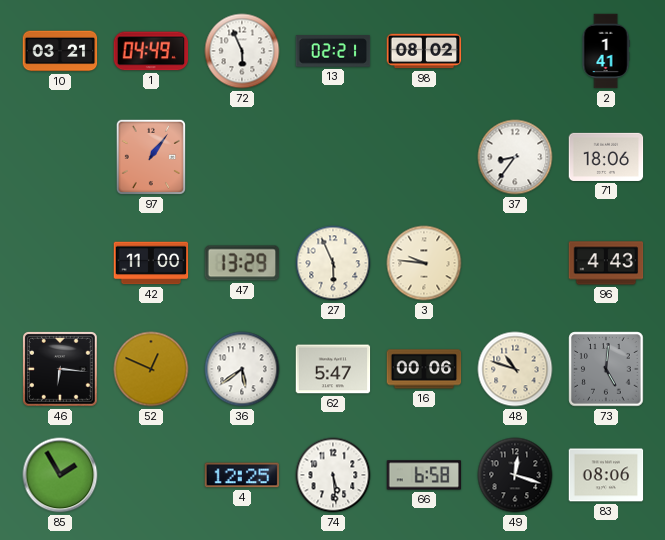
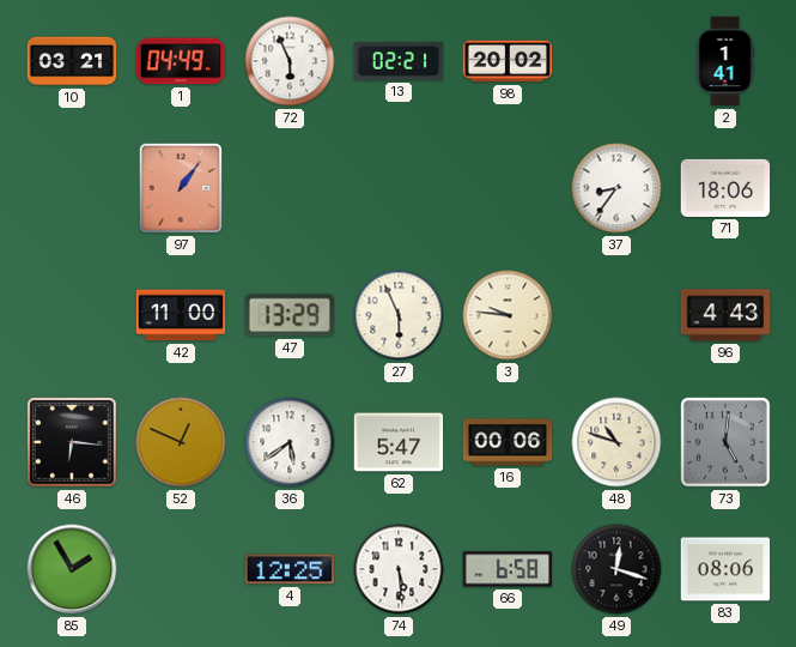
98: 08:02 -> 20:02 (508, 61)
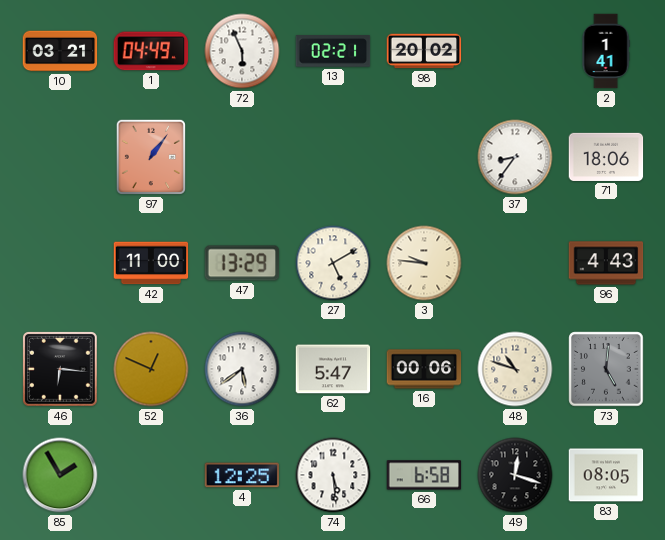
27: 5:56 -> 5:10 (333, 263)
83: 08:06 -> 08:05 (606, 475)
